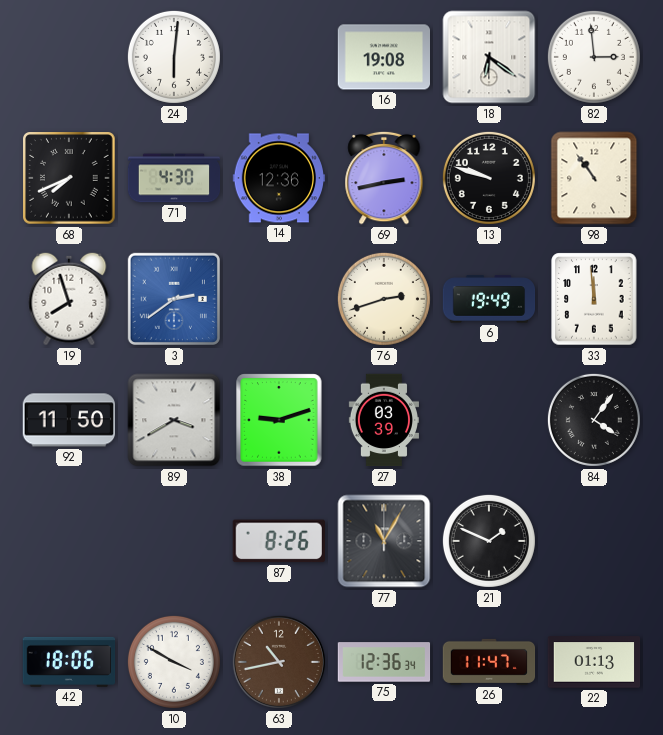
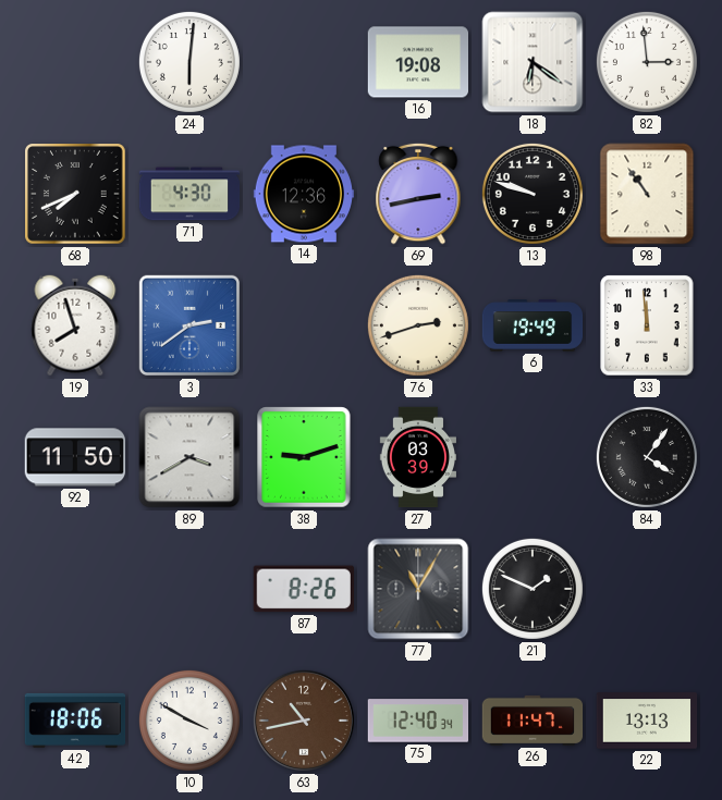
75: 12:36 -> 12:40 (418, 721)
22: 01:13 -> 13:13 (647, 721)
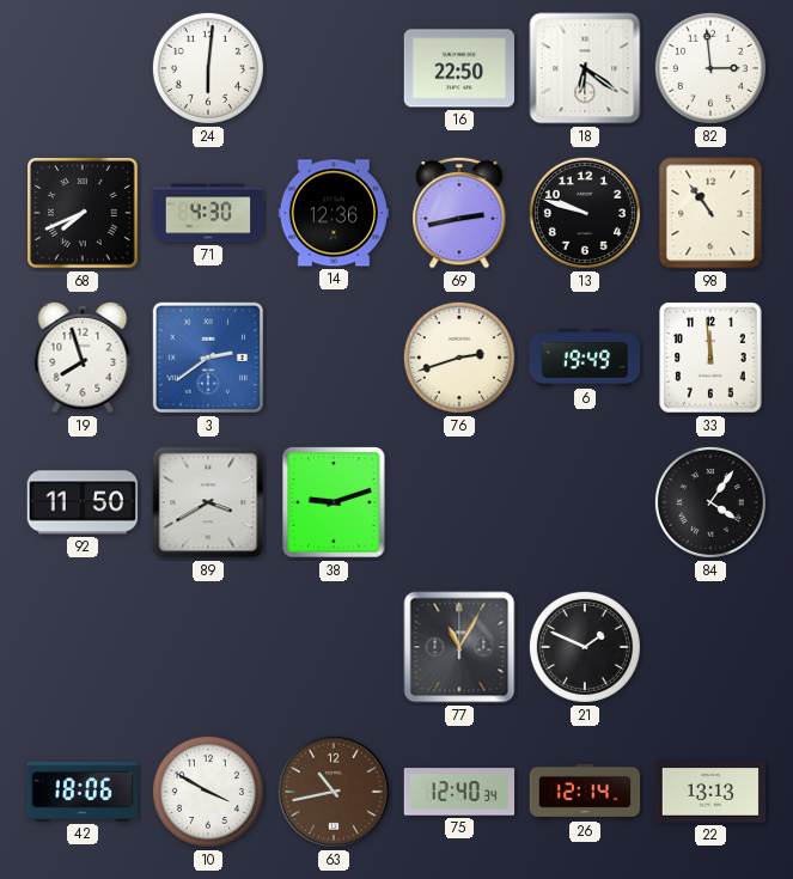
16: 19:08 -> 22:50 (459, 68)
27: 03:39 -> none (417, 457)
87: 8:26 -> none (304, 589)
26: 11:47 -> 12:14 (585, 792)
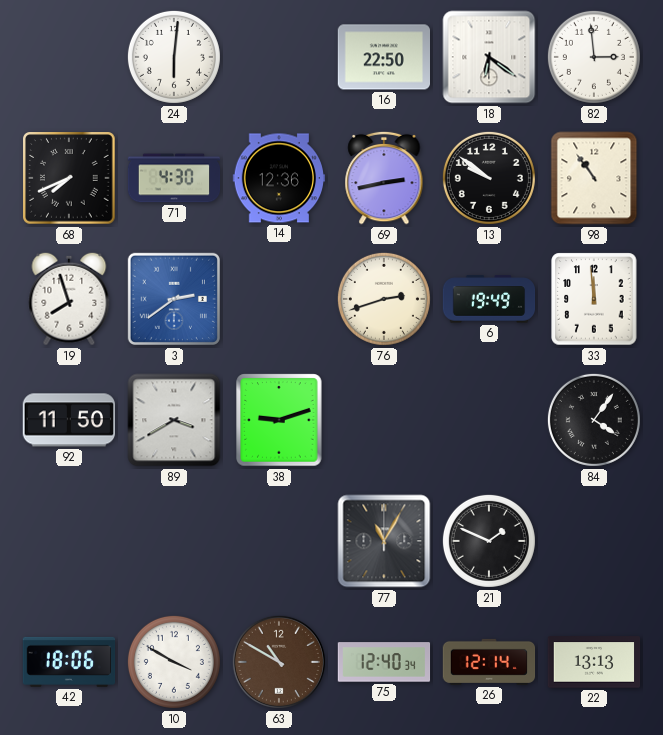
13: 9:48 -> 9:51 (489, 178)
63: 10:43 -> 10:50 (279, 662)
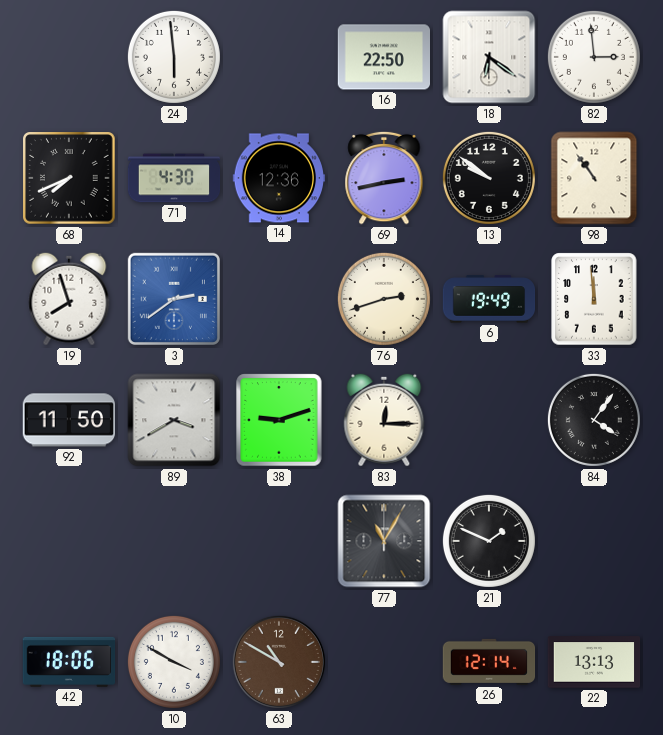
24: 6:01 -> 5:59 (174, 57)
83: none -> 12:15 (384, 420)
75: 12:40 -> none (384, 662)
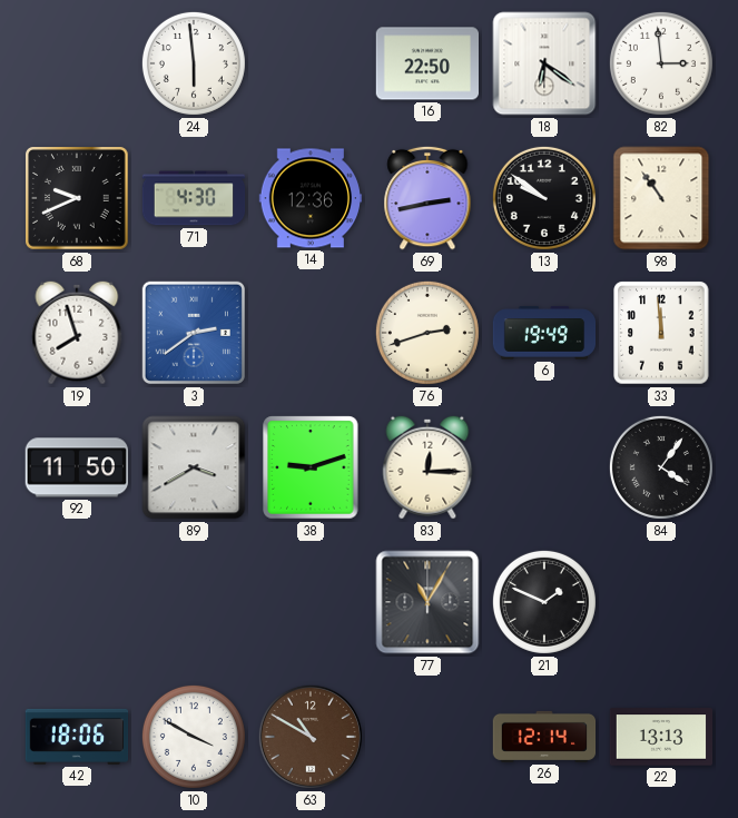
68: 7:41 -> 9:41 (77, 198)
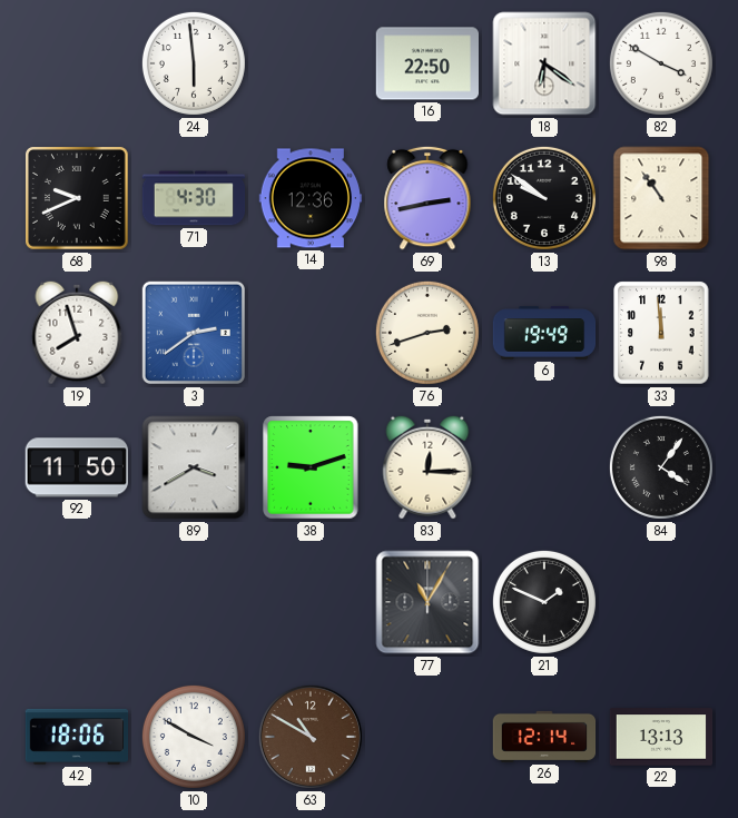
82: 2:59 -> 3:50 (661, 63)
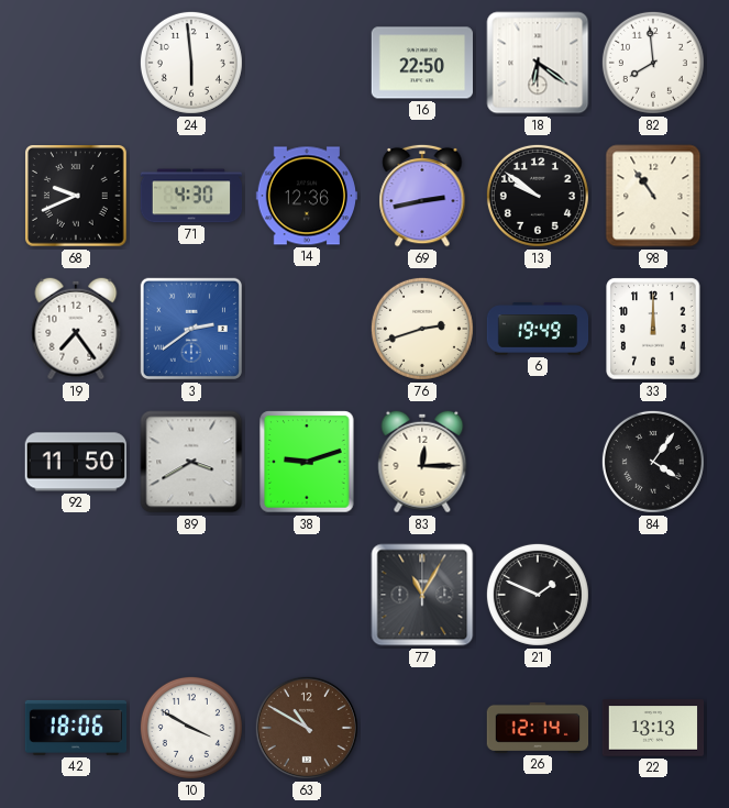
82: 3:50 -> 7:59 (653, 63)
19: 7:57 -> 7:24 (76, 329)
33: 11:59 -> 12:00 (653, 329)
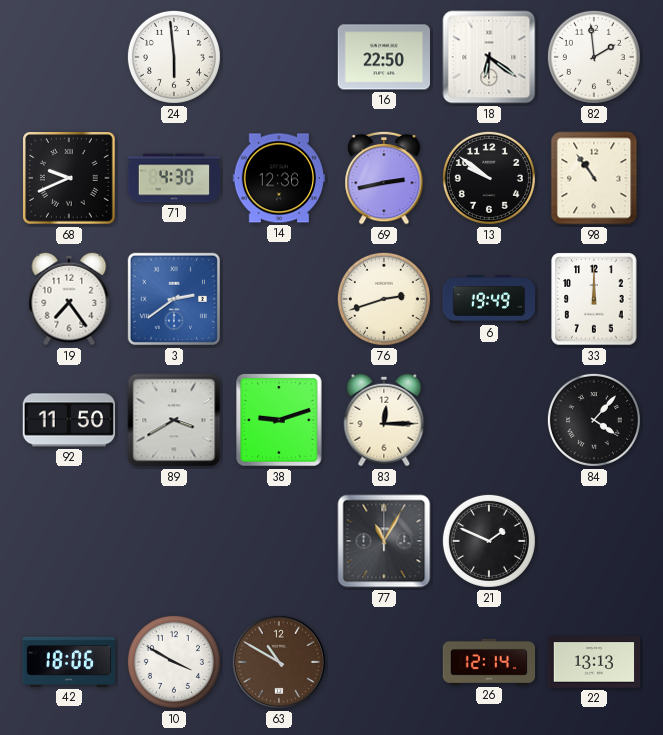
82: 7:59 -> 1:59 (594, 57)
84: 4:06 -> 4:07 (594, 420)
